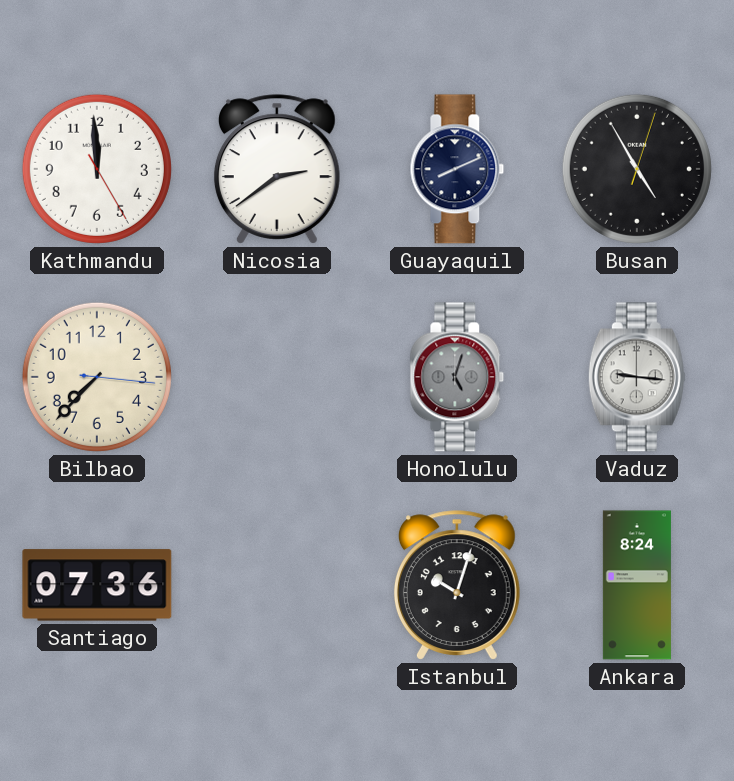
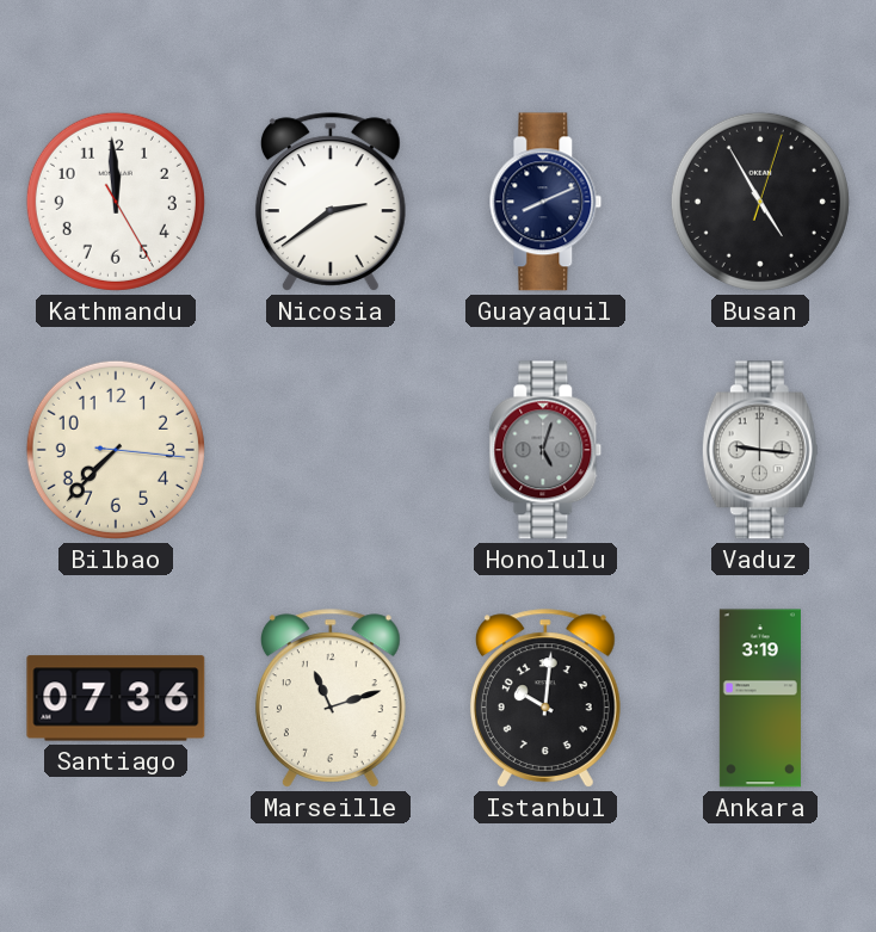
Marseille: none -> 11:12 (331, 698)
Istanbul: 10:03 -> 10:01 (545, 698)
Ankara: 8:24 -> 3:19 (760, 698)
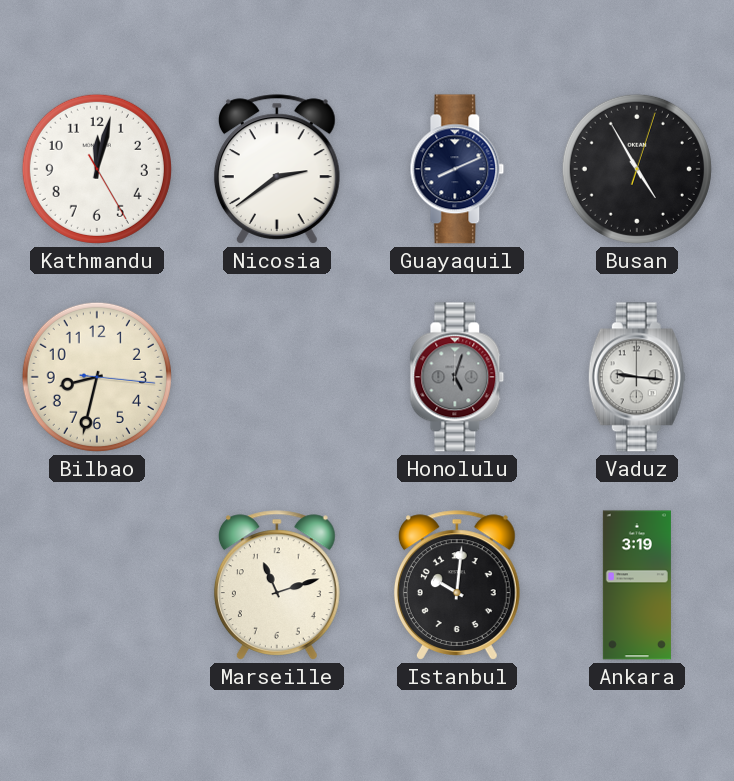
Kathmandu: 11:59 -> 12:02 (97, 169)
Bilbao: 7:37 -> 8:32 (97, 377)
Santiago: 07:36 -> none (116, 698)
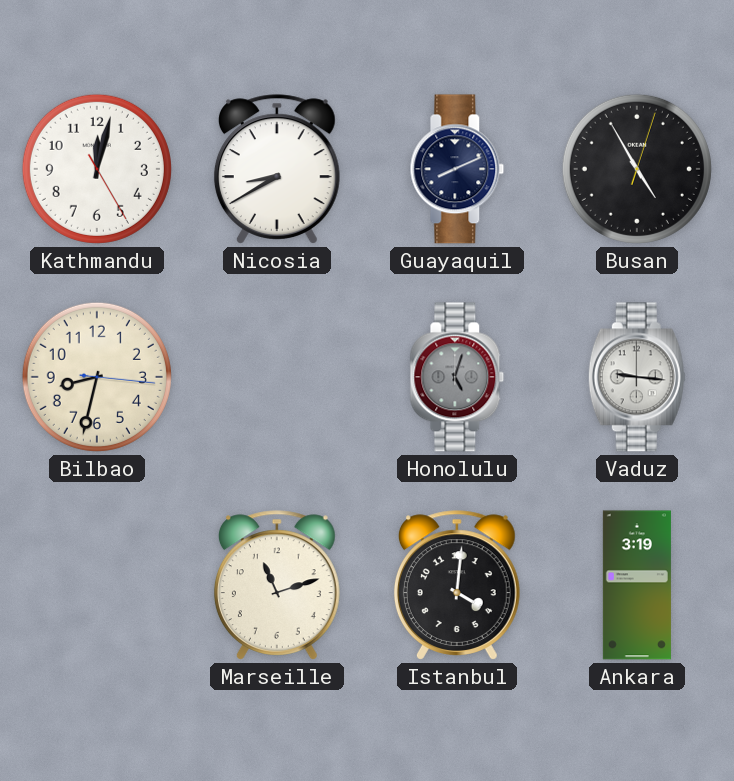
Nicosia: 2:39 -> 8:40 (277, 169)
Istanbul: 10:01 -> 4:01 (457, 585)
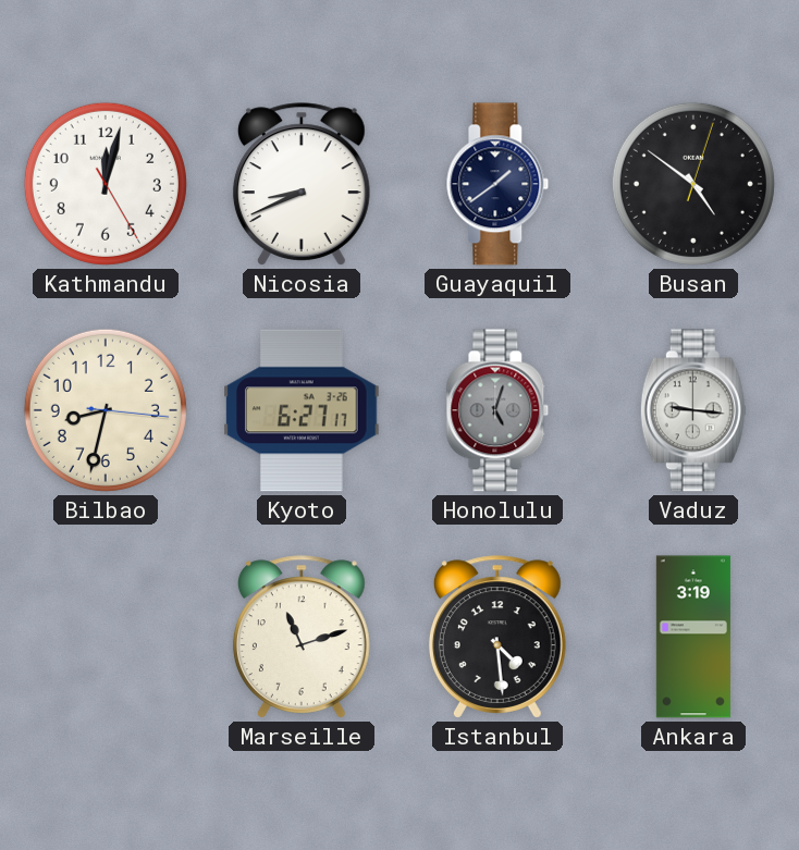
Nicosia: 8:40 -> 8:41 (302, 184)
Guayaquil: 8:11 -> 1:39 (497, 184)
Busan: 4:55 -> 4:51 (693, 184)
Kyoto: none -> 6:27 (302, 410)
Istanbul: 4:01 -> 4:29 (497, 637)
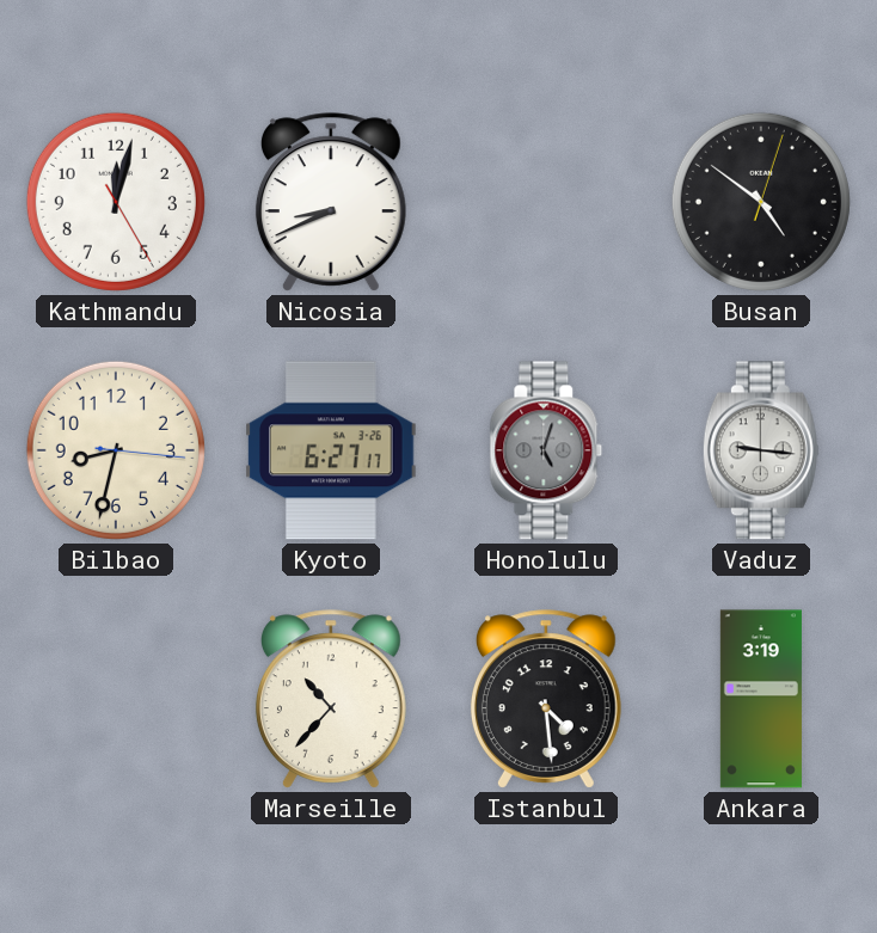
Guayaquil: 1:39 -> none (497, 184)
Marseille: 11:12 -> 10:37 (331, 699)
